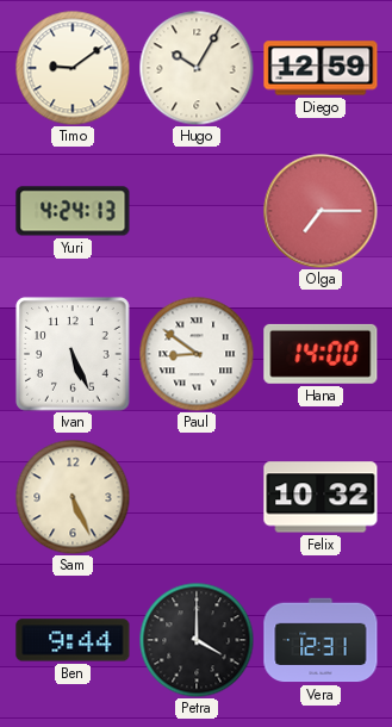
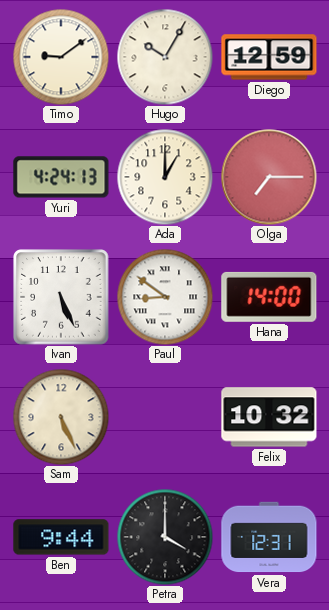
Ada: none -> 1:00 (165, 177)
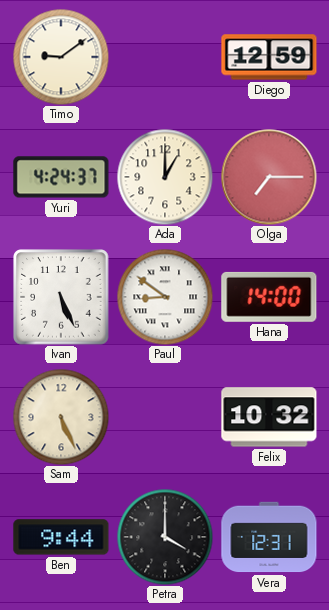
Hugo: 10:05 -> none (165, 57)
Yuri: 4:24:13 -> 4:24:37 (61, 177)
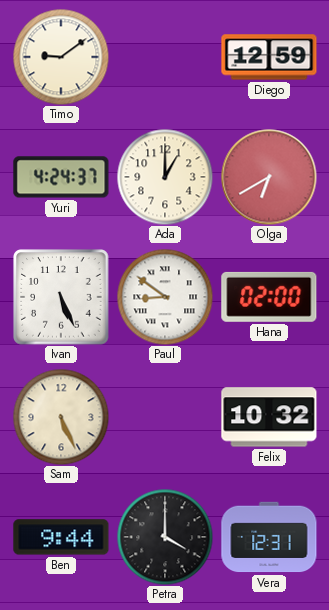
Olga: 7:15 -> 6:40 (269, 177)
Hana: 14:00 -> 02:00 (269, 297)
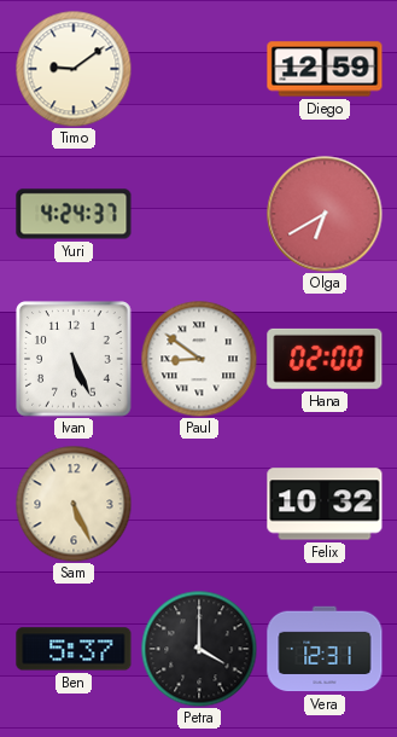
Ada: 1:00 -> none (165, 177)
Ben: 9:44 -> 5:37 (74, 649)
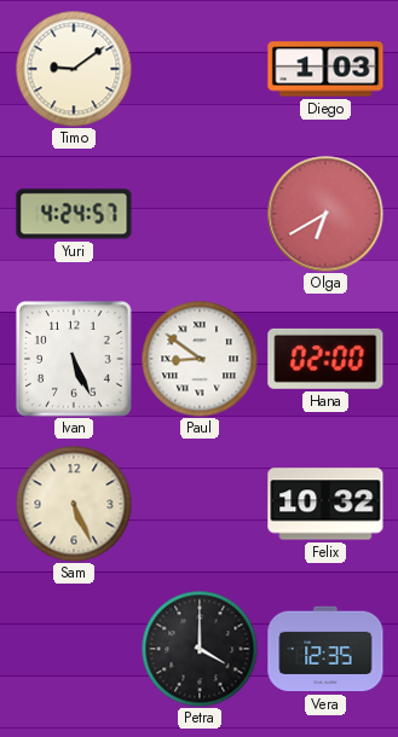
Diego: 12:59 -> 1:03 (325, 69)
Yuri: 4:24:37 -> 4:24:57 (74, 214)
Ben: 5:37 -> none (74, 649)
Vera: 12:31 -> 12:35 (325, 649)
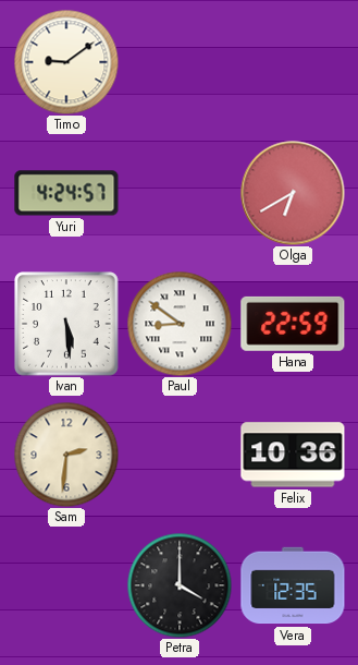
Diego: 1:03 -> none (325, 69)
Ivan: 5:26 -> 5:29 (66, 324)
Hana: 02:00 -> 22:59 (293, 324)
Sam: 5:26 -> 2:31 (66, 455)
Felix: 10:32 -> 10:36 (293, 455)
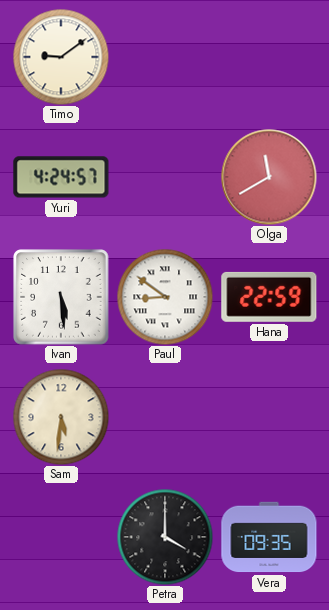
Olga: 6:40 -> 11:40 (269, 177)
Sam: 2:31 -> 5:31 (61, 417)
Felix: 10:36 -> none (293, 455)
Vera: 12:35 -> 09:35 (269, 537)
